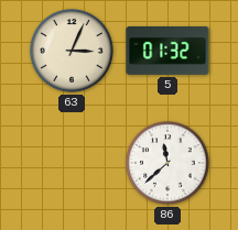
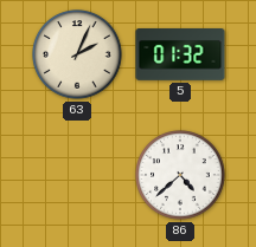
63: 3:04 -> 2:04 (77, 54)
86: 11:38 -> 4:38 (180, 175)
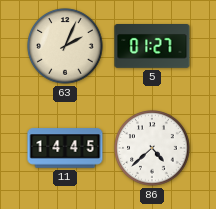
5: 01:32 -> 01:27 (152, 47)
11: none -> 14:45 (65, 148)
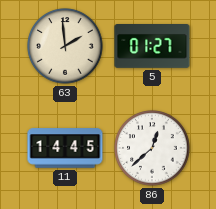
63: 2:04 -> 1:59 (65, 46)
86: 4:38 -> 12:38 (152, 148)
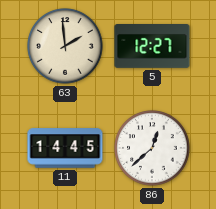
5: 01:27 -> 12:27 (152, 47)
